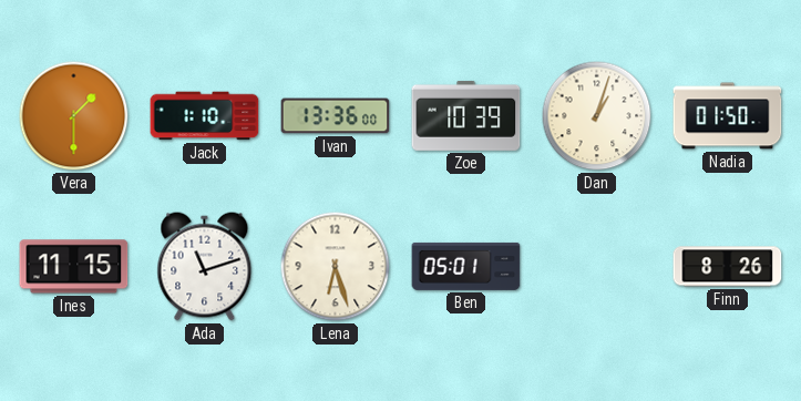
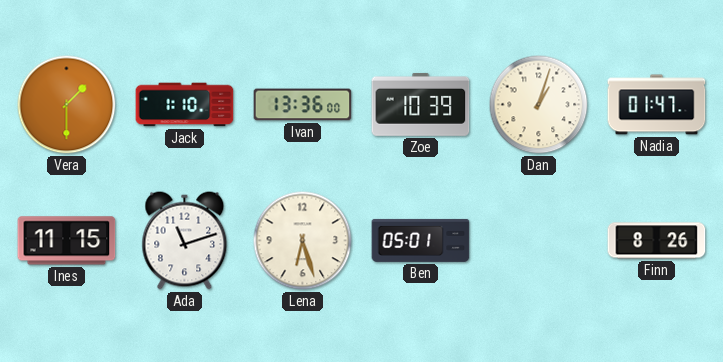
Nadia: 01:50 -> 01:47 (657, 105)
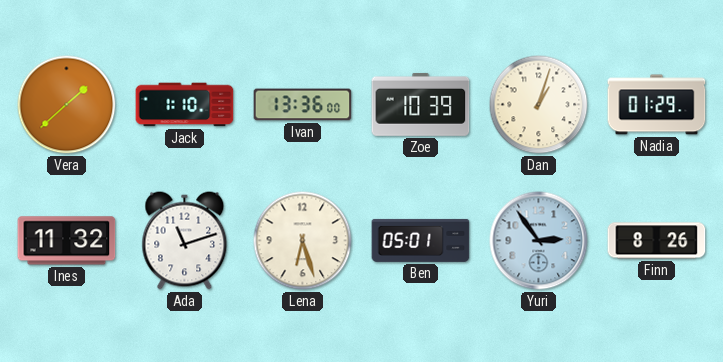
Vera: 1:30 -> 1:38 (67, 105)
Nadia: 01:47 -> 01:29 (657, 105)
Ines: 11:15 -> 11:32 (67, 241)
Yuri: none -> 2:54 (539, 241)
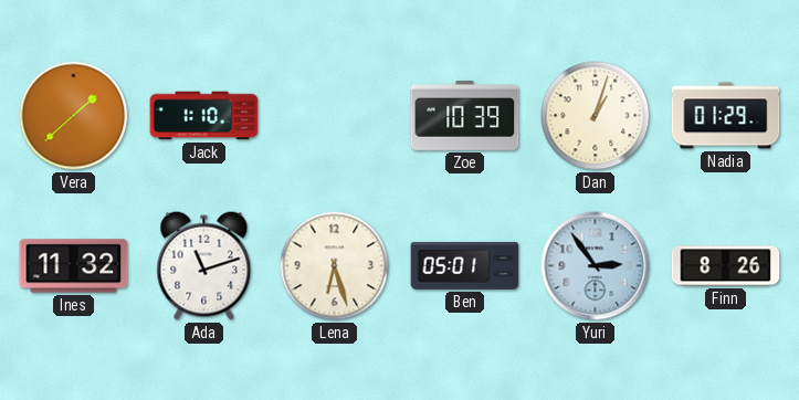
Ivan: 13:36 -> none (303, 105)
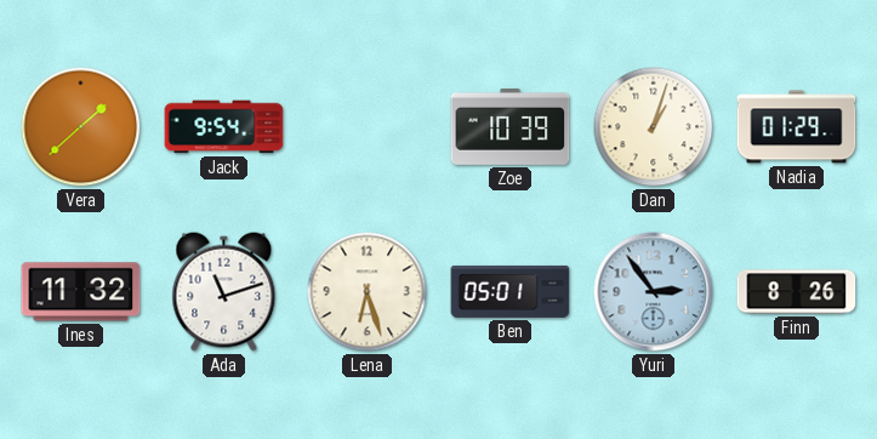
Jack: 1:10 -> 9:54 (224, 127)
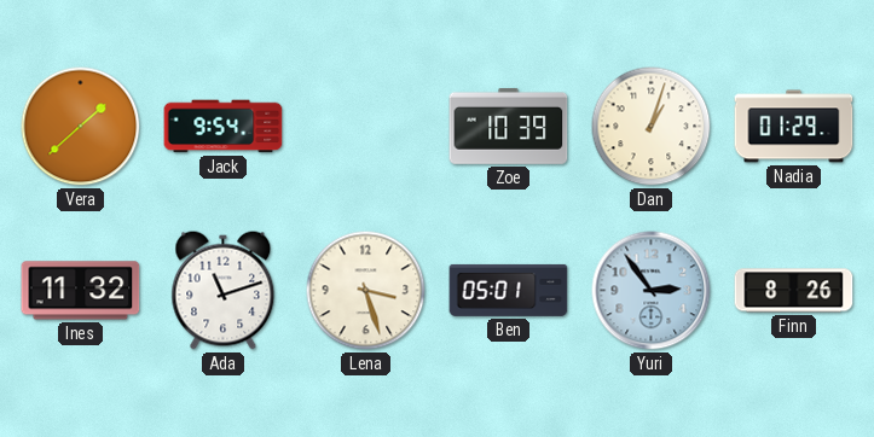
Lena: 6:27 -> 3:27 (366, 291)
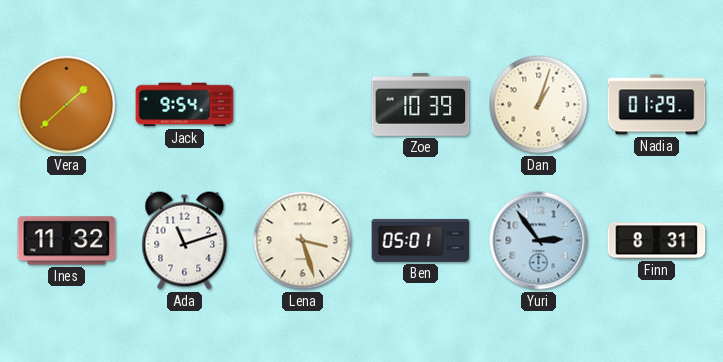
Finn: 8:26 -> 8:31 (657, 241)
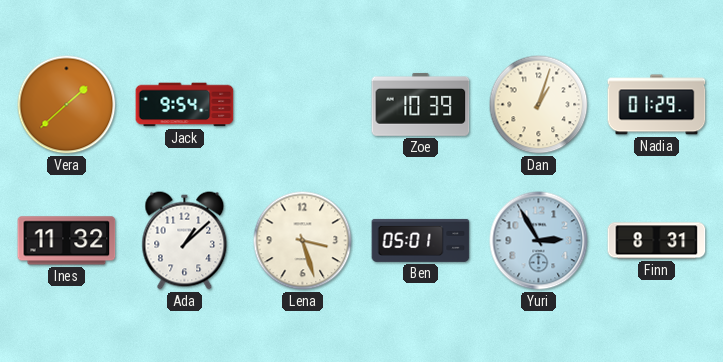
Ada: 11:12 -> 1:08 (185, 241)
Yuri: 2:54 -> 2:55 (539, 241)
